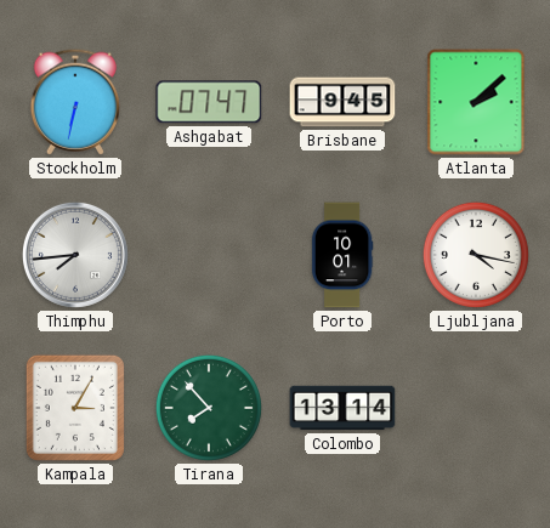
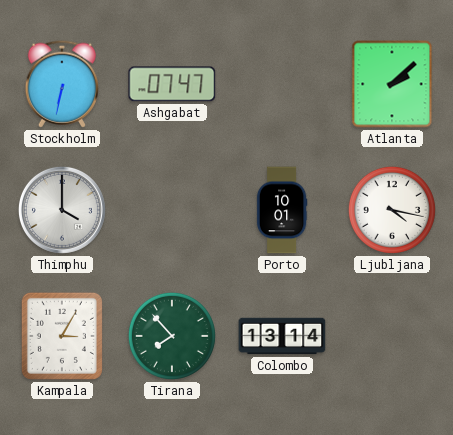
Brisbane: 9:45 -> none (342, 102)
Thimphu: 7:44 -> 4:00 (62, 210)
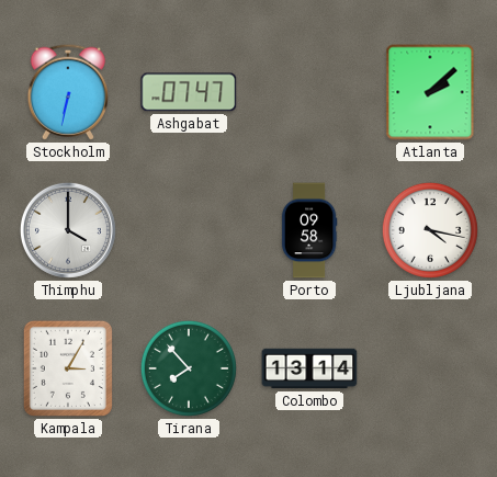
Porto: 10:01 -> 09:58 (309, 230)
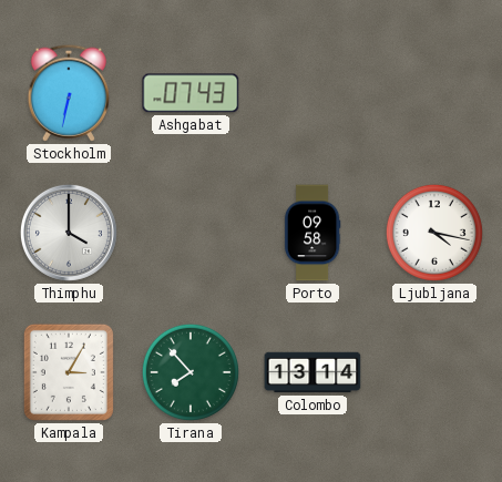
Ashgabat: 07:47 -> 07:43 (191, 93)
Atlanta: 2:08 -> none (430, 92)
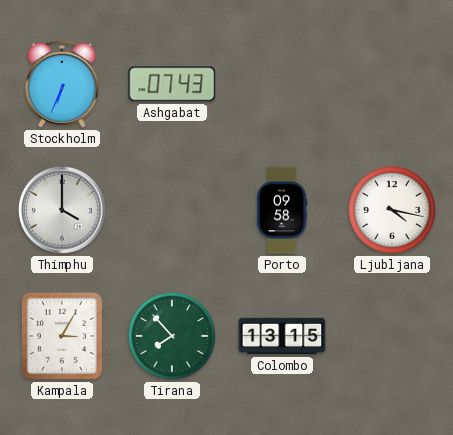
Stockholm: 6:32 -> 6:34 (61, 84)
Colombo: 13:14 -> 13:15 (282, 336)
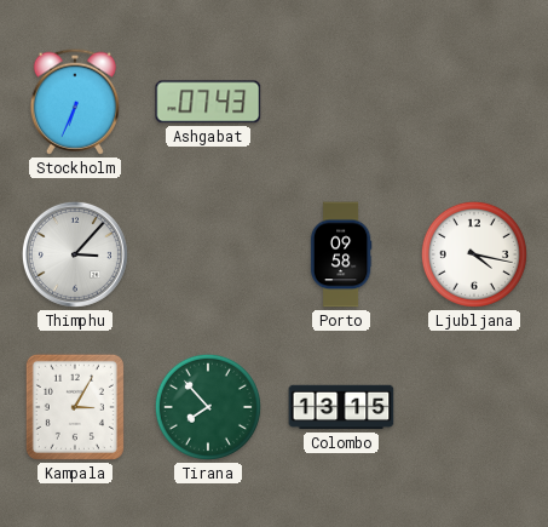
Thimphu: 4:00 -> 3:07 (75, 254)
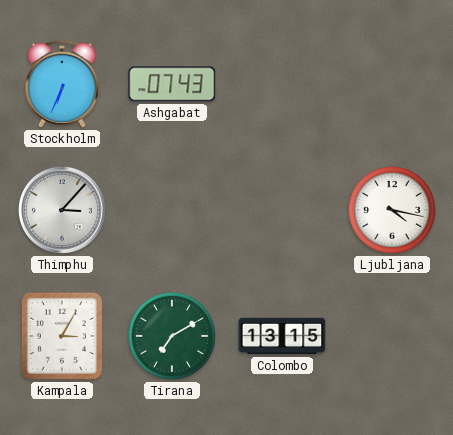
Porto: 09:58 -> none (341, 254)
Tirana: 7:53 -> 7:10 (172, 336)
